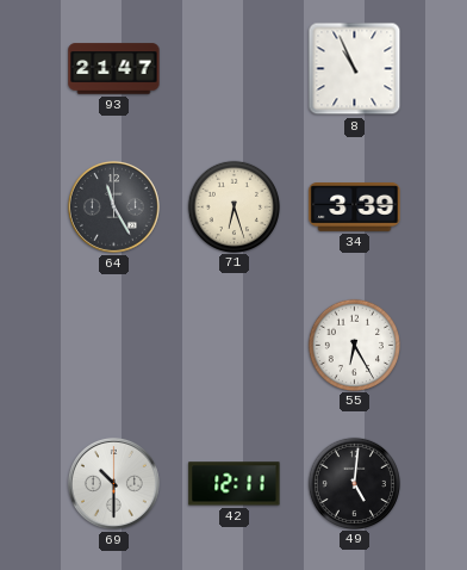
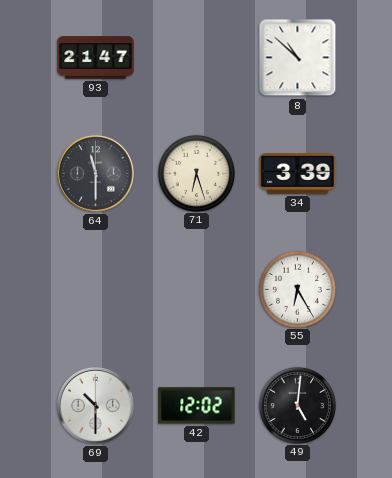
8: 10:56 -> 10:52 (298, 58)
64: 11:25 -> 11:30 (95, 173)
42: 12:11 -> 12:02 (197, 406)
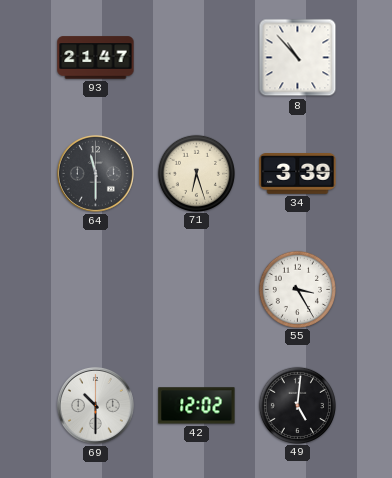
8: 10:52 -> 10:53 (298, 58)
55: 6:25 -> 3:25 (297, 289)
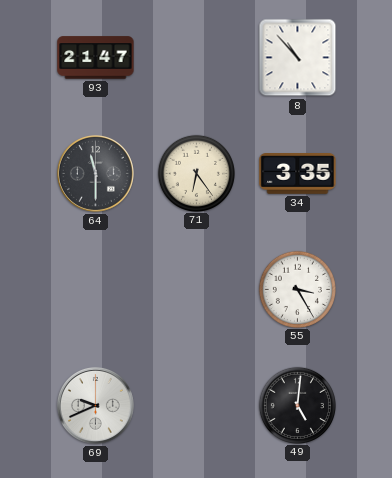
71: 6:27 -> 6:24 (196, 173)
34: 3:39 -> 3:35 (298, 174)
69: 10:30 -> 9:41 (95, 405)
42: 12:02 -> none (197, 406)
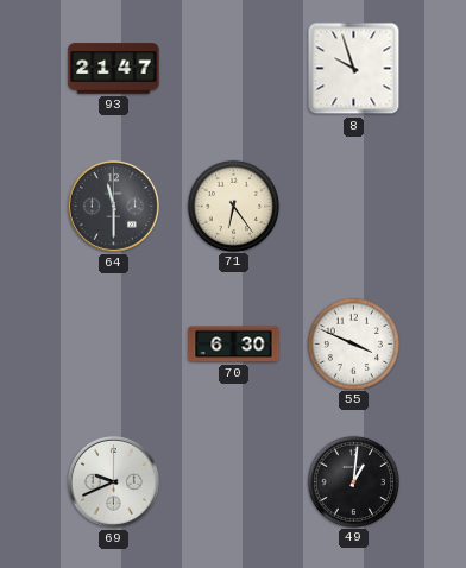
8: 10:53 -> 9:57 (354, 69)
34: 3:35 -> none (298, 174)
70: none -> 6:30 (234, 345)
55: 3:25 -> 3:49 (353, 343)
49: 5:01 -> 1:01 (353, 481)
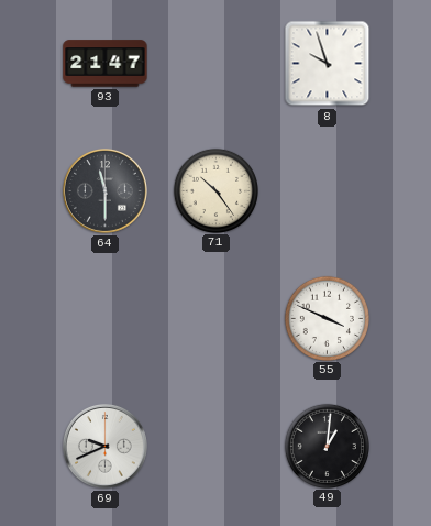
71: 6:24 -> 10:24 (215, 190)
70: 6:30 -> none (234, 345)
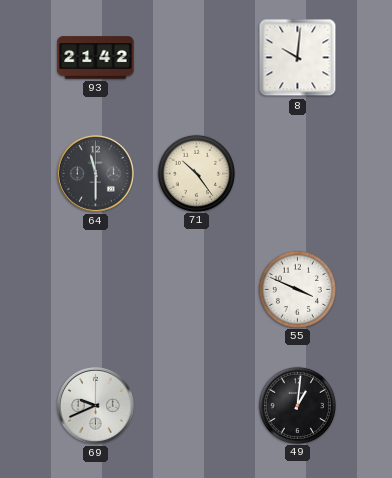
93: 21:47 -> 21:42 (96, 58)
8: 9:57 -> 10:01 (298, 58)
